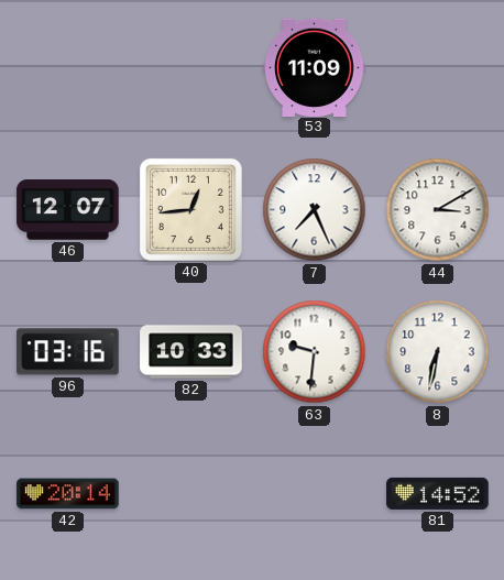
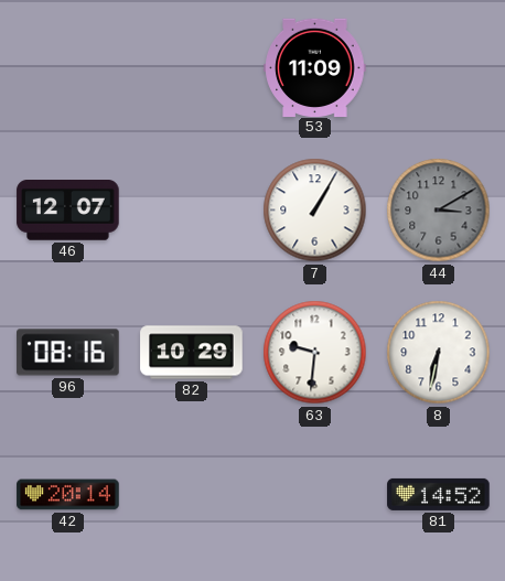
40: 12:44 -> none (190, 209)
7: 7:26 -> 1:05 (315, 211)
44 dial: white -> grey (439, 211)
96: 03:16 -> 08:16 (68, 353)
82: 10:33 -> 10:29 (192, 353)
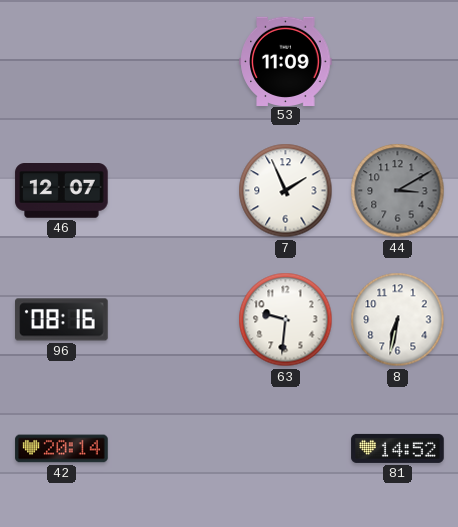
7: 1:05 -> 1:56 (286, 191)
82: 10:29 -> none (192, 353)
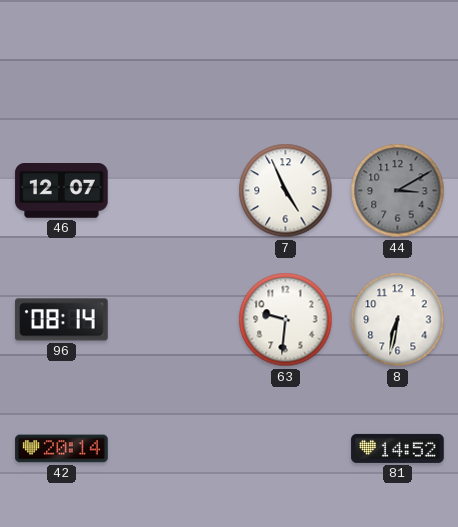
53: 11:09 -> none (286, 61)
7: 1:56 -> 4:56 (286, 191)
96: 08:16 -> 08:14 (62, 320)
